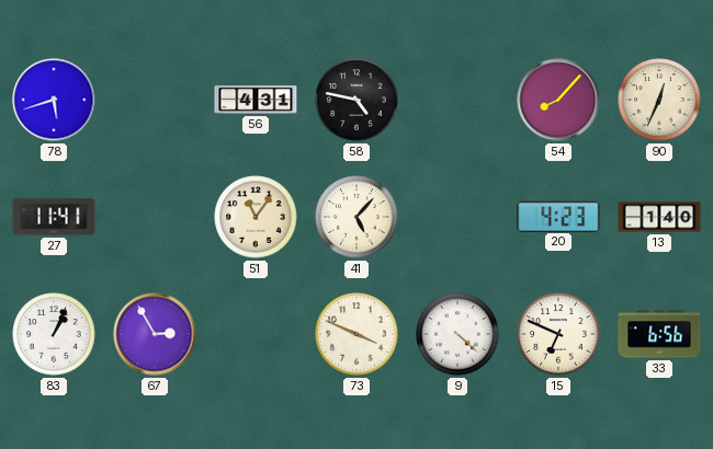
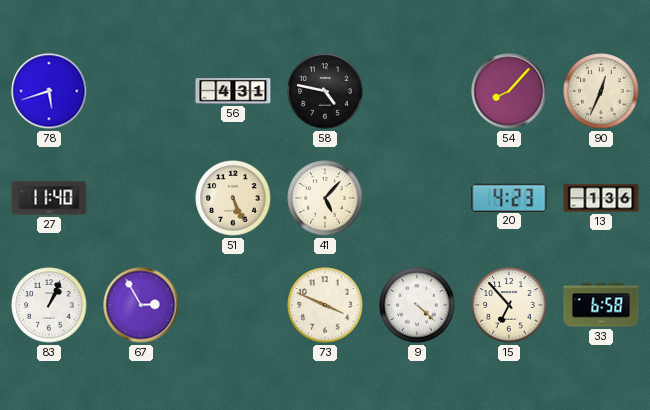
27: 11:41 -> 11:40 (49, 198)
51: 11:06 -> 5:26 (233, 198)
13: 1:40 -> 1:36 (601, 198)
15: 6:49 -> 6:53 (509, 305)
33: 6:56 -> 6:58 (601, 305)
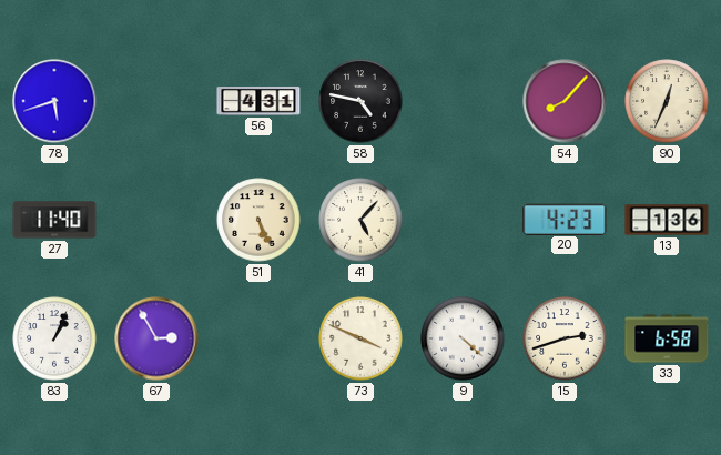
15: 6:53 -> 2:42 (565, 338)
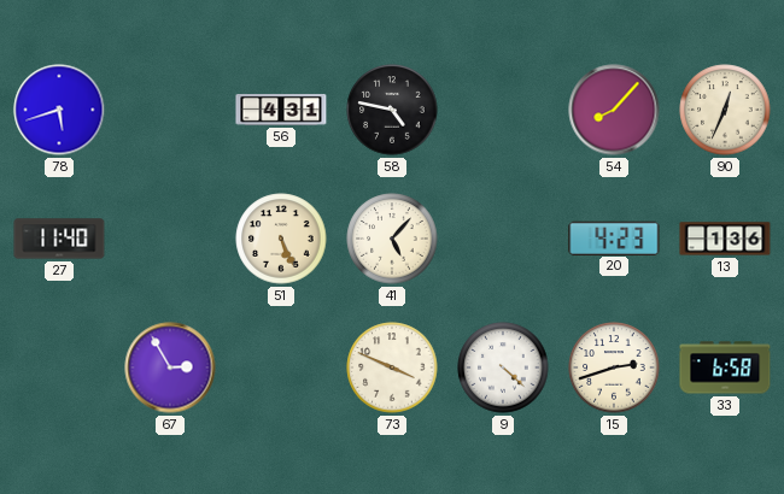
83: 1:04 -> none (54, 338)
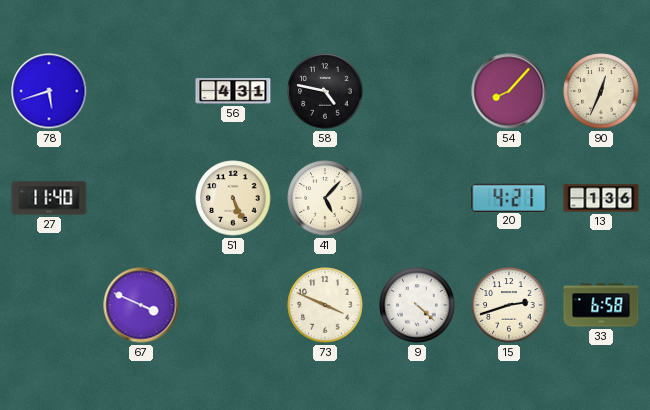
20: 4:23 -> 4:21 (509, 197)
67: 2:55 -> 3:49 (141, 305)
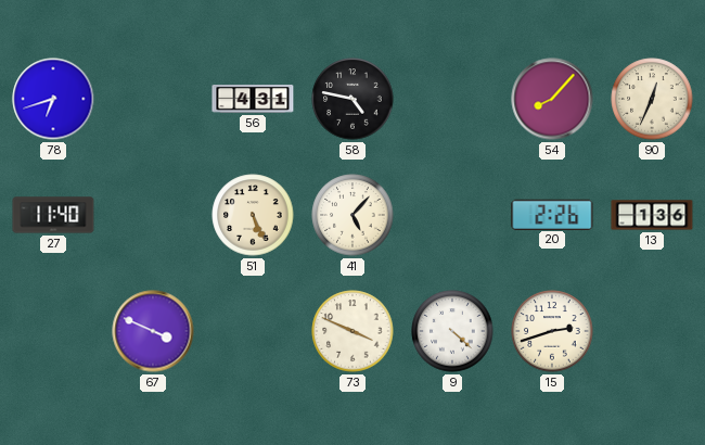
78: 5:42 -> 6:42 (53, 99)
20: 4:21 -> 2:26 (552, 214)
33: 6:58 -> none (601, 305)
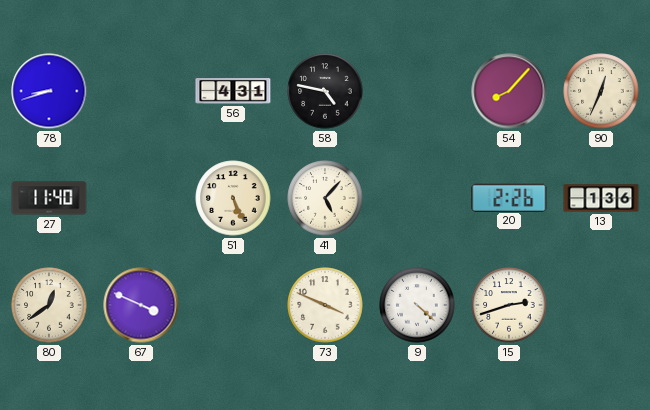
78: 6:42 -> 8:42 (49, 91)
80: none -> 12:39 (49, 305)
